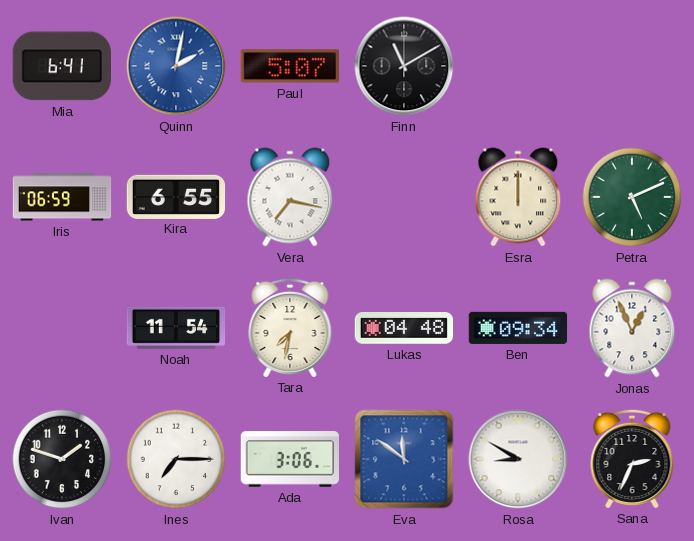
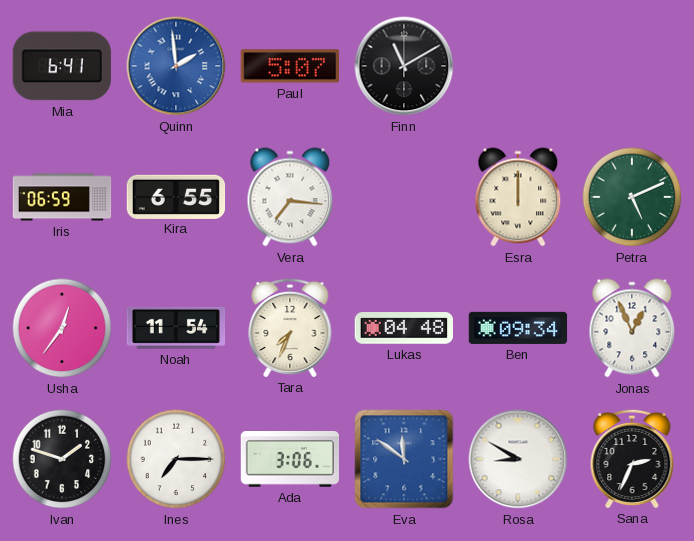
Quinn: 2:02 -> 1:59 (176, 66)
Vera: 7:17 -> 7:16 (290, 197)
Usha: none -> 12:36 (62, 328)
Tara: 7:32 -> 7:34 (290, 327)
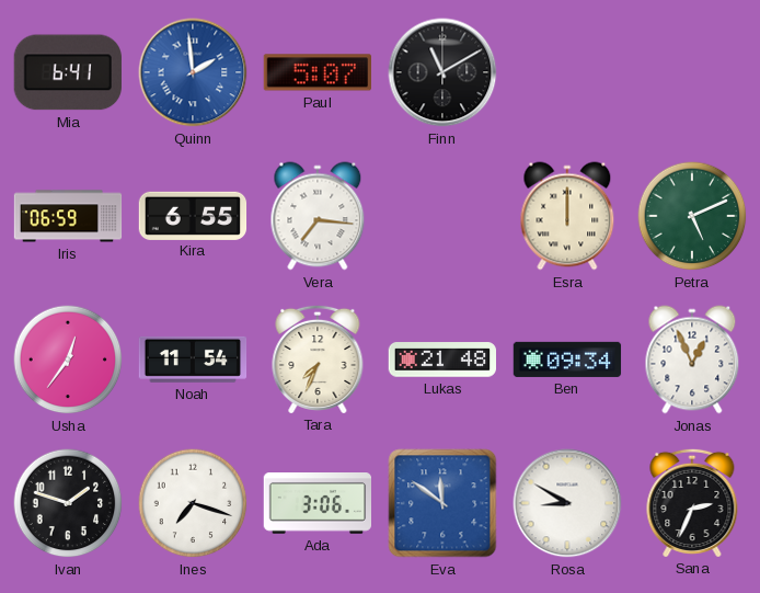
Lukas: 04:48 -> 21:48 (441, 360)
Ines: 7:15 -> 7:18 (193, 503)
